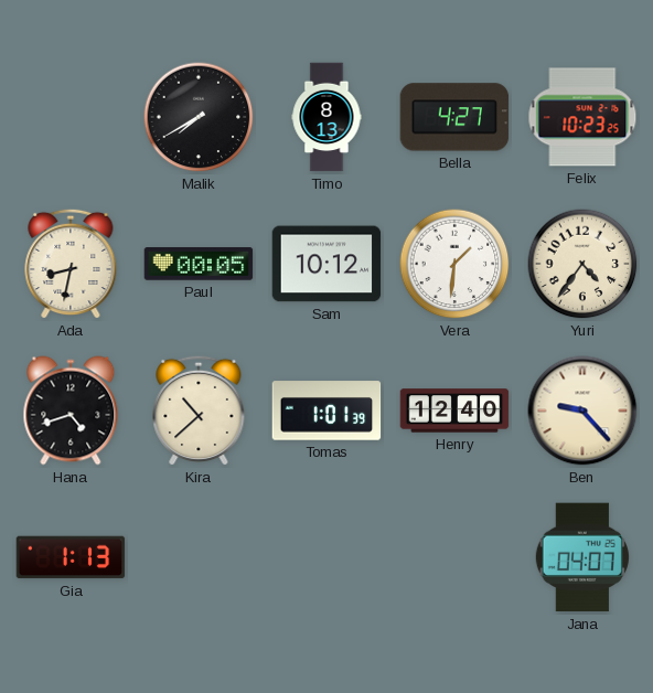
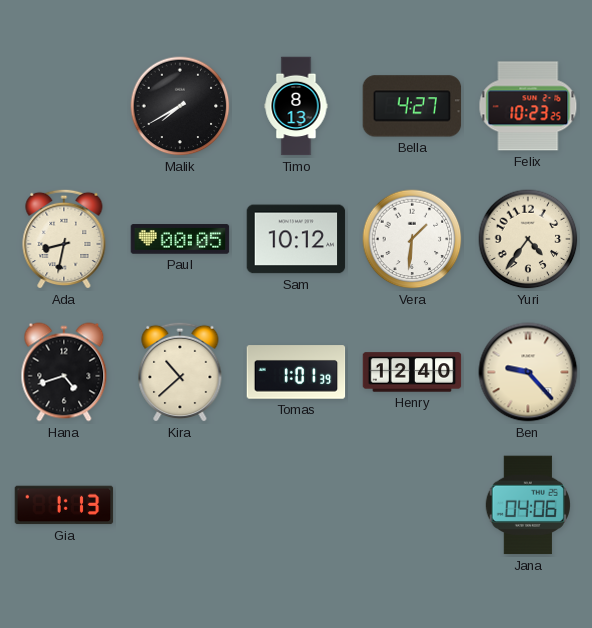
Jana: 04:07 -> 04:06 (528, 505)
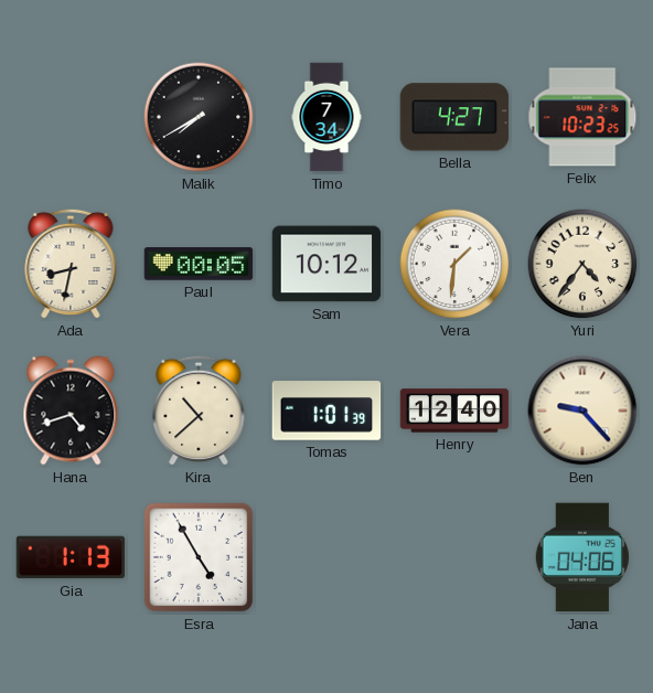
Timo: 8:13 -> 7:34 (326, 117)
Esra: none -> 4:55 (199, 557)
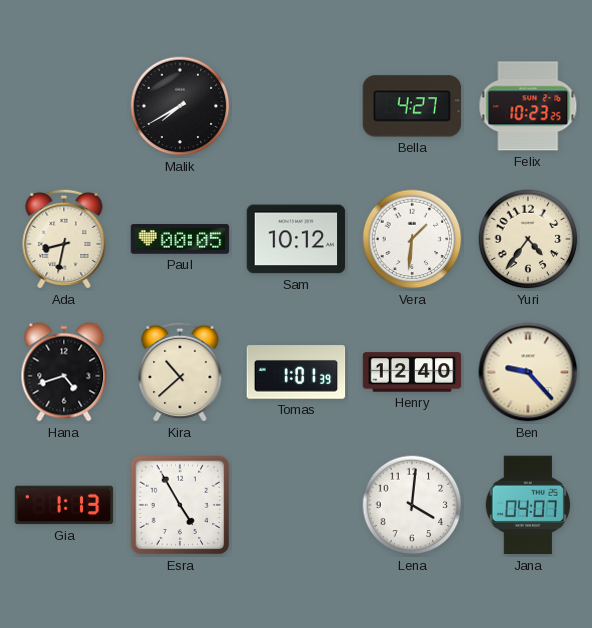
Timo: 7:34 -> none (326, 117)
Lena: none -> 4:01 (412, 505)
Jana: 04:06 -> 04:07 (528, 505)
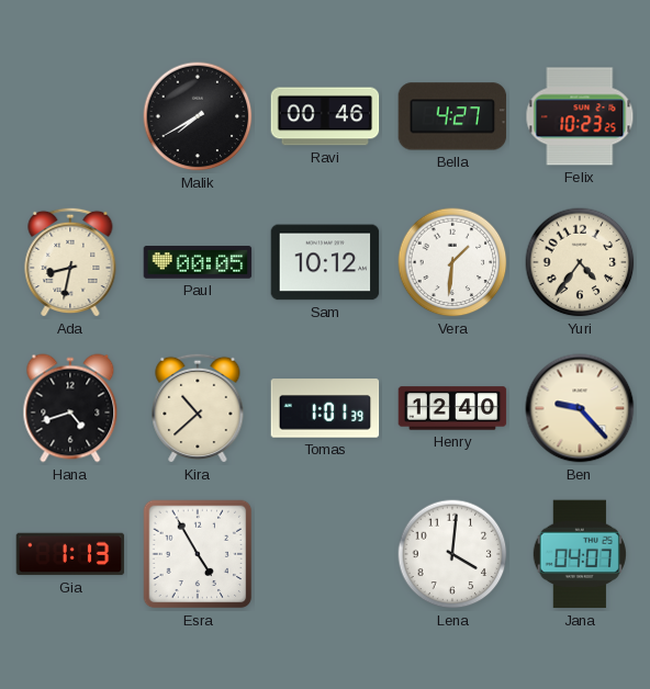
Ravi: none -> 00:46 (325, 116)
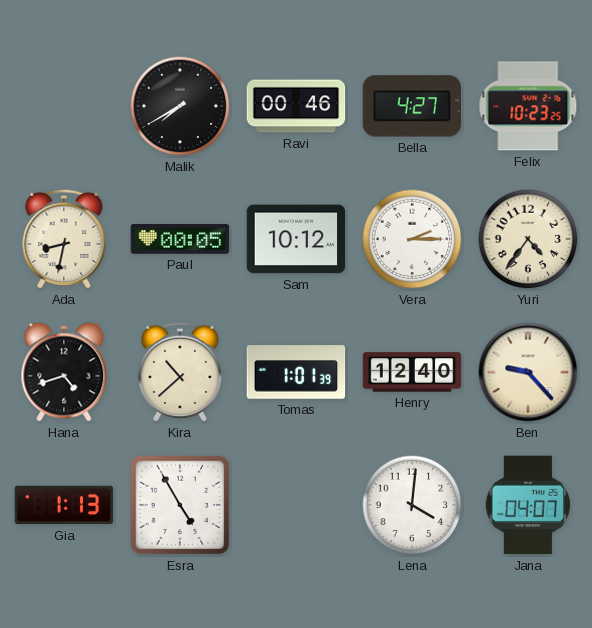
Vera: 1:31 -> 2:15 (412, 239)
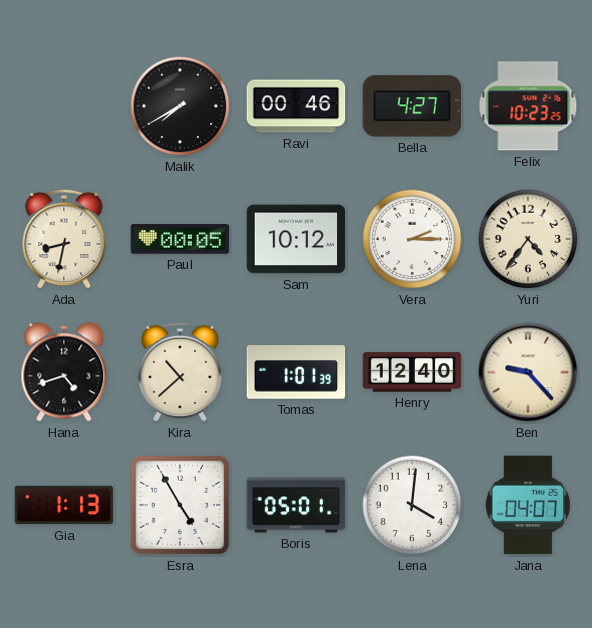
Boris: none -> 05:01 (296, 505)
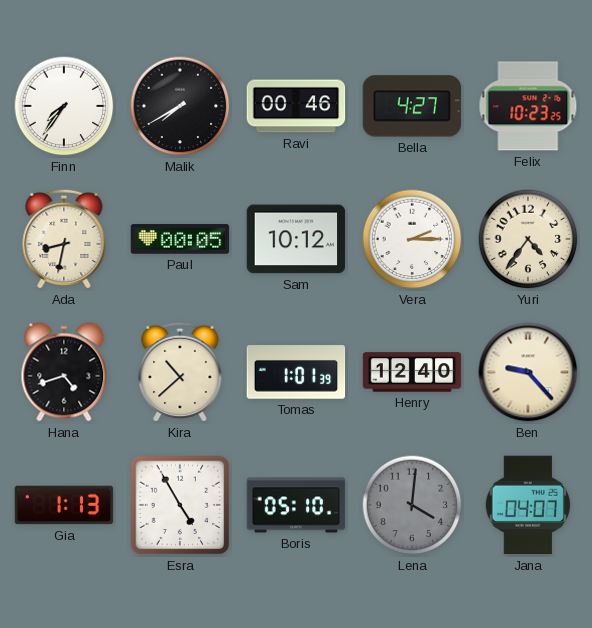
Finn: none -> 7:36 (64, 106)
Boris: 05:01 -> 05:10 (296, 505)
Lena dial: white -> grey (412, 505)
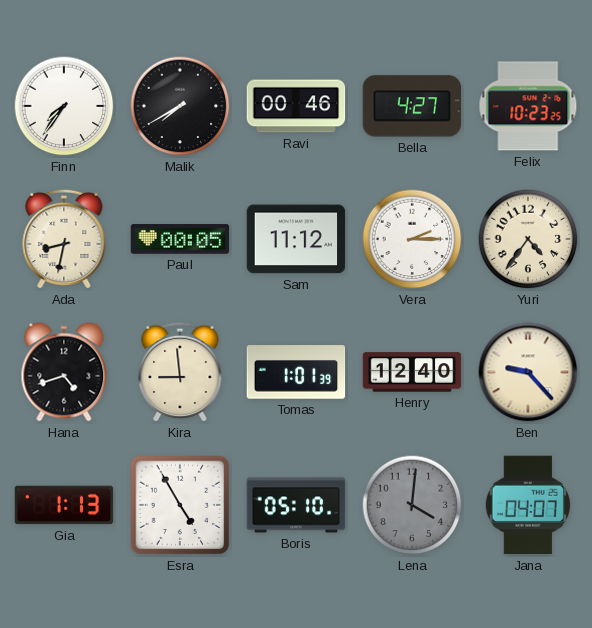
Sam: 10:12 -> 11:12 (296, 239)
Kira: 10:38 -> 8:59 (180, 372)
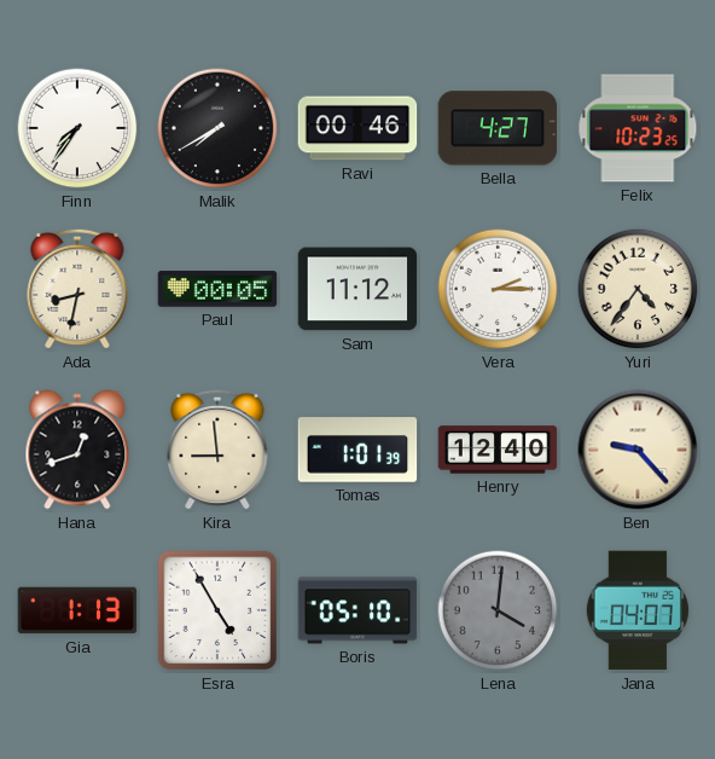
Hana: 4:42 -> 12:42 (77, 450)
